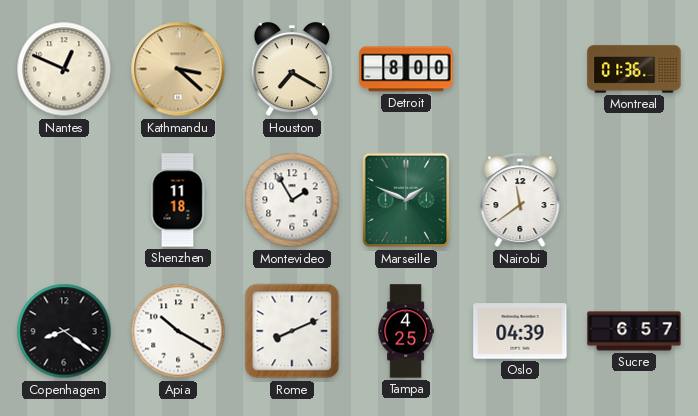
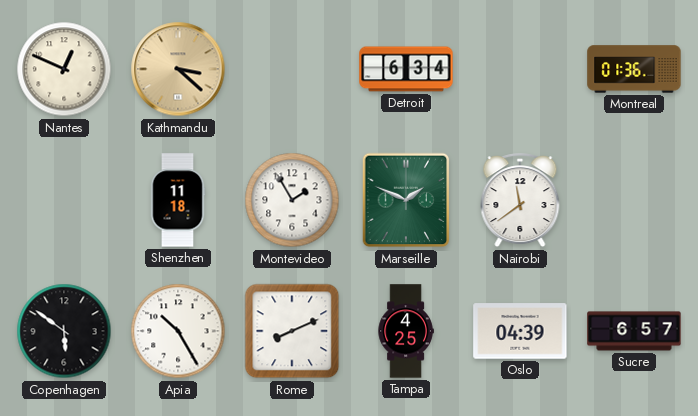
Houston: 7:20 -> none (292, 70)
Detroit: 8:00 -> 6:34 (406, 69)
Copenhagen: 8:21 -> 5:51 (64, 331)
Apia: 10:20 -> 10:25 (178, 331)
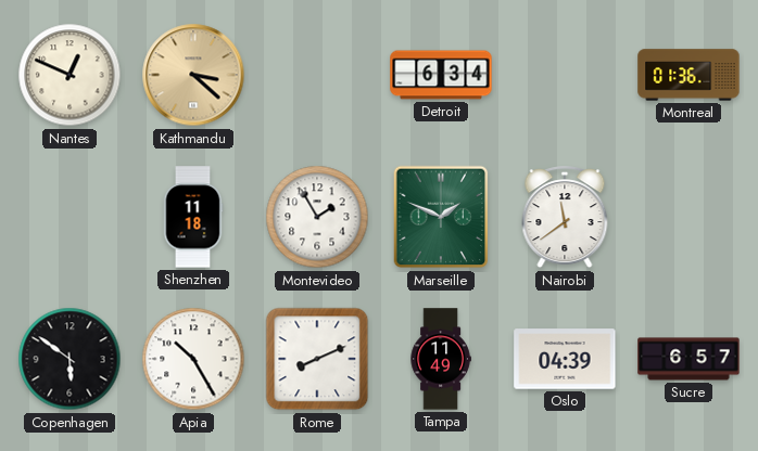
Tampa: 4:25 -> 11:49 (441, 359)
